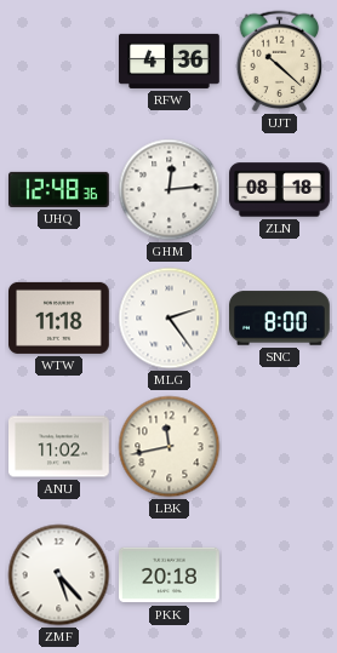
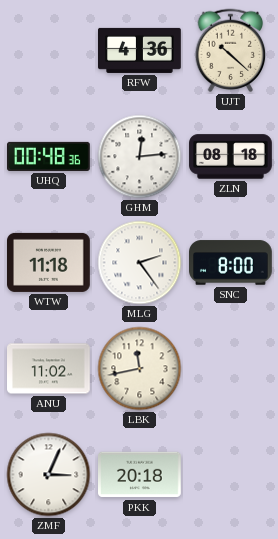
UHQ: 12:48 -> 00:48 (49, 156)
ZMF: 5:23 -> 3:04 (49, 475)
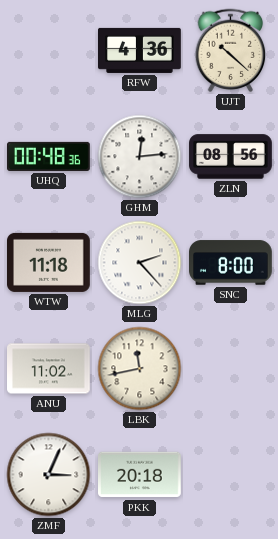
ZLN: 08:18 -> 08:56 (231, 157)
MLG: 2:24 -> 2:23 (140, 263)
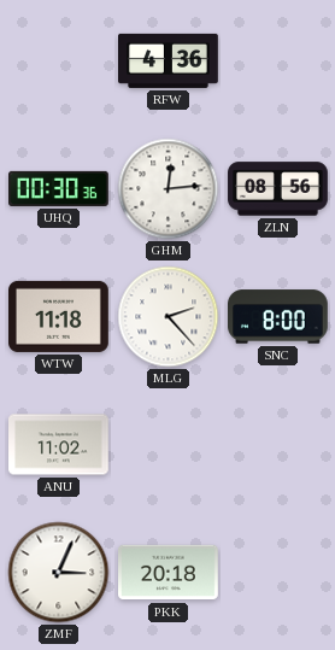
UJT: 10:22 -> none (231, 51)
UHQ: 00:48 -> 00:30 (59, 188)
LBK: 11:43 -> none (140, 369)
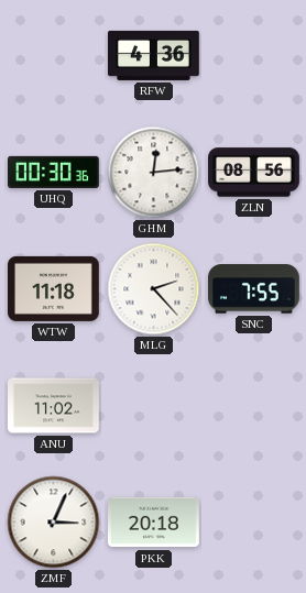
SNC: 8:00 -> 7:55 (254, 289)
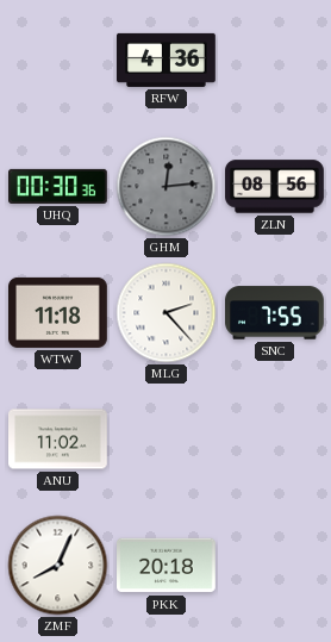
GHM dial: white -> grey (167, 187)
ZMF: 3:04 -> 8:04 (58, 566)
